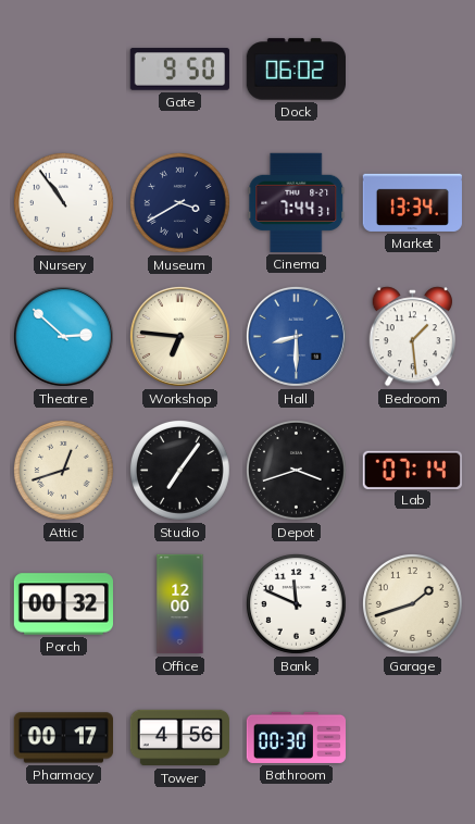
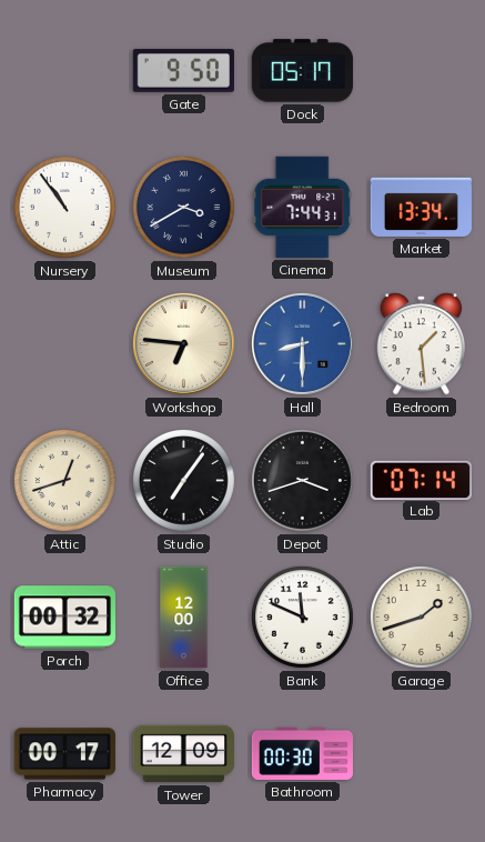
Dock: 06:02 -> 05:17 (302, 71)
Theatre: 2:52 -> none (63, 336)
Tower: 4:56 -> 12:09 (184, 754)
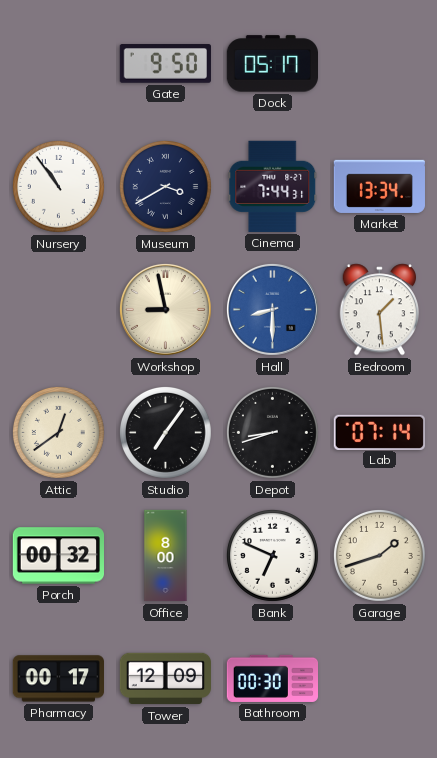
Workshop: 6:46 -> 8:58 (165, 309)
Attic: 12:42 -> 12:39 (58, 432)
Depot: 3:42 -> 8:42 (272, 432)
Office: 12:00 -> 8:00 (166, 556)
Bank: 11:49 -> 6:49 (272, 555)
